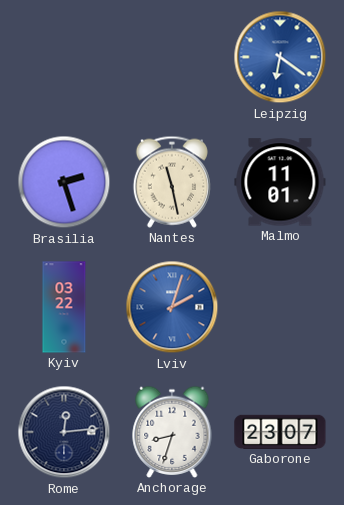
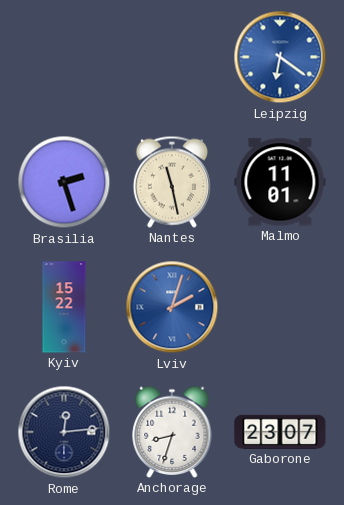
Kyiv: 03:22 -> 15:22 (64, 307)
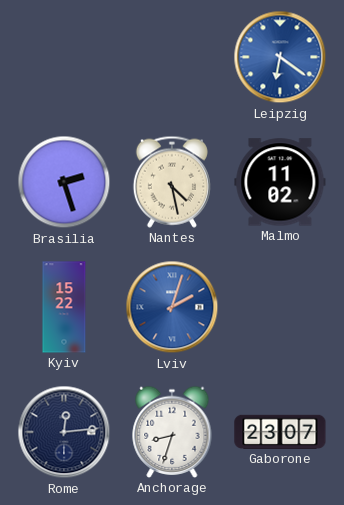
Nantes: 11:28 -> 4:28 (172, 182)
Malmo: 11:01 -> 11:02 (280, 182)
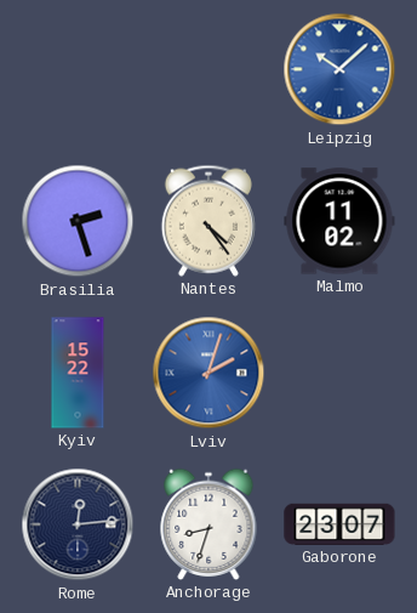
Leipzig: 6:21 -> 10:08 (339, 69)
Nantes: 4:28 -> 4:24 (208, 221)
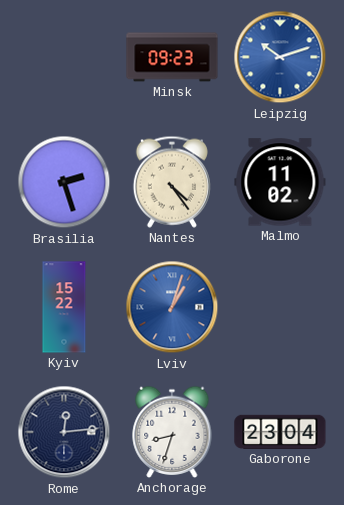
Minsk: none -> 09:23 (172, 57)
Leipzig: 10:08 -> 10:12 (280, 57)
Lviv: 2:03 -> 1:03 (172, 307)
Gaborone: 23:07 -> 23:04 (280, 432)
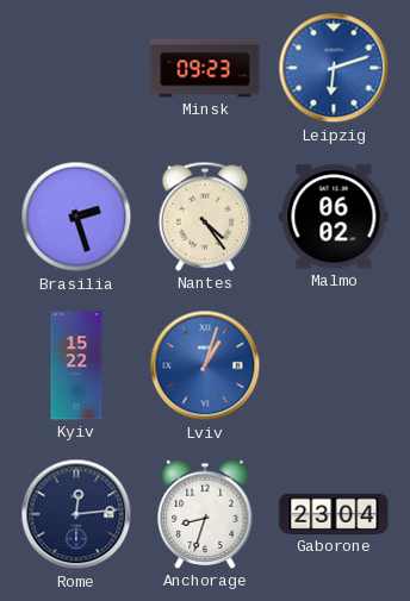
Leipzig: 10:12 -> 6:12 (334, 68)
Malmo: 11:02 -> 06:02 (334, 217)
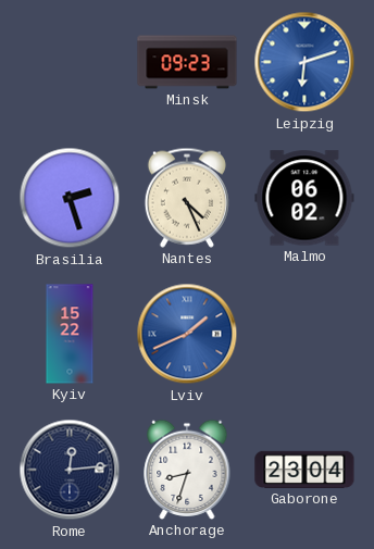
Nantes: 4:24 -> 4:26 (187, 198)
Lviv: 1:03 -> 1:41 (187, 334)
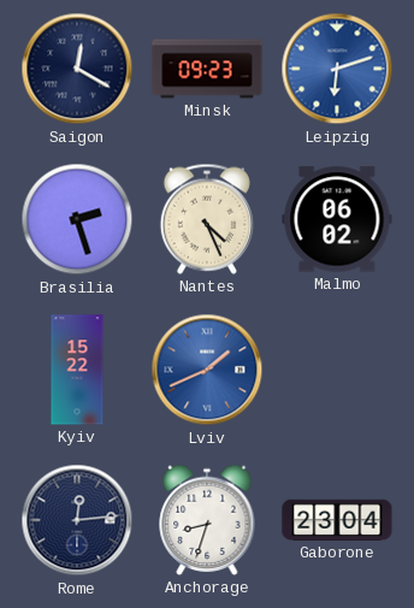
Saigon: none -> 12:20 (77, 69)
